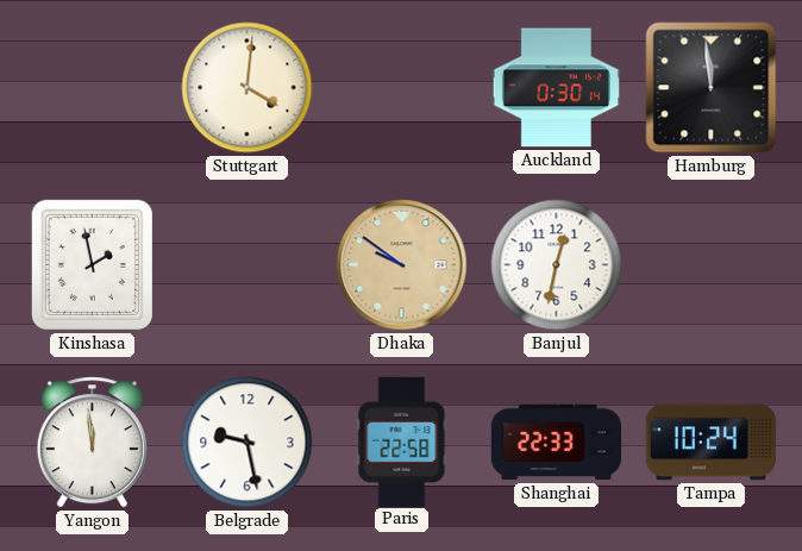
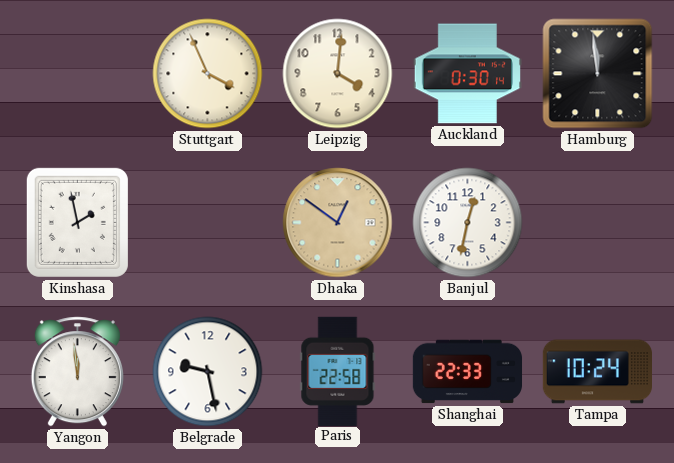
Stuttgart: 4:01 -> 3:56 (208, 74)
Leipzig: none -> 4:01 (338, 74)
Dhaka: 9:51 -> 12:51 (338, 223)
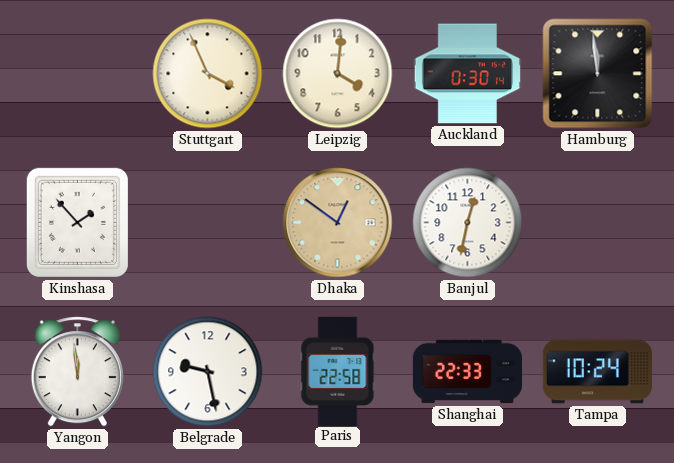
Kinshasa: 1:58 -> 1:53 (77, 222)
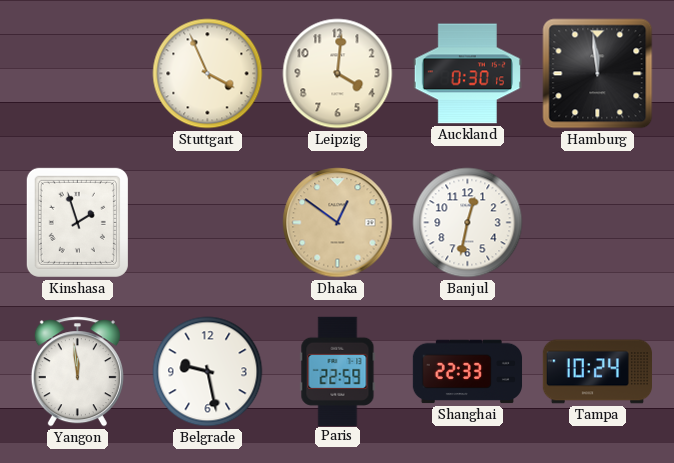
Auckland: 0:30:14 -> 0:30:15 (467, 74)
Kinshasa: 1:53 -> 1:57 (77, 222)
Paris: 22:58 -> 22:59 (338, 371)
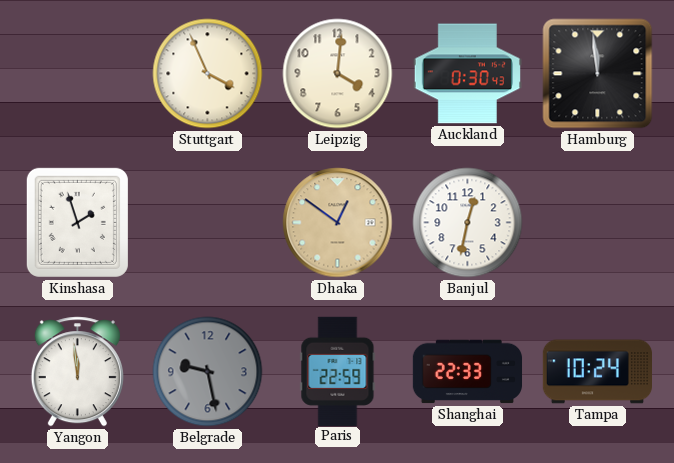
Auckland: 0:30:15 -> 0:30:43 (467, 74)
Belgrade dial: white -> grey (208, 372)
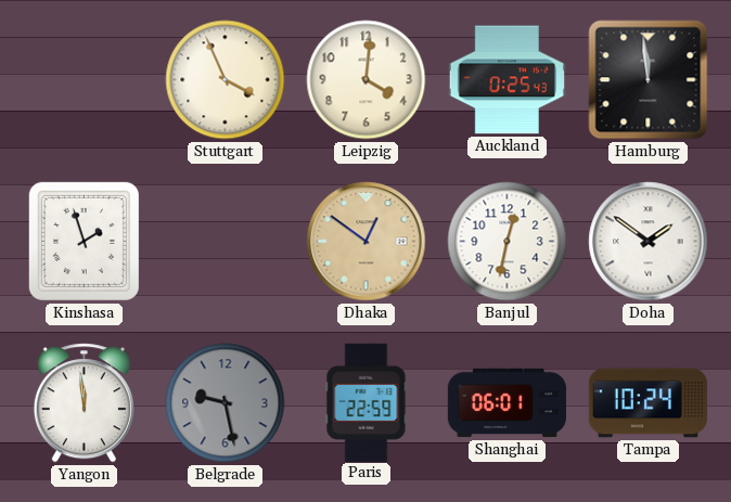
Auckland: 0:30 -> 0:25 (506, 80)
Doha: none -> 1:51 (649, 242)
Shanghai: 22:33 -> 06:01 (508, 403)
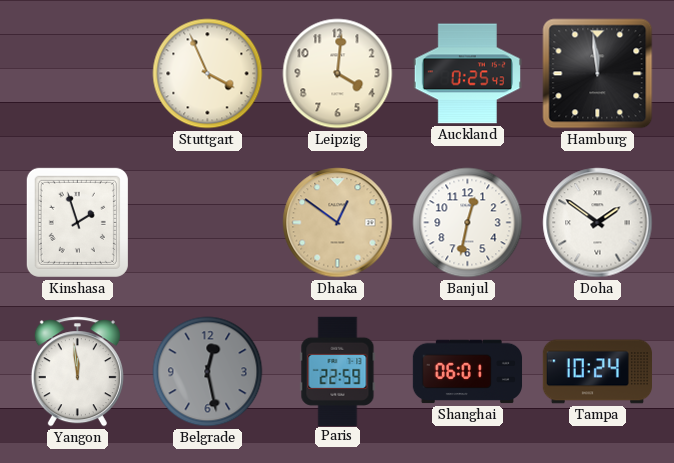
Belgrade: 9:28 -> 12:28 (208, 372)
